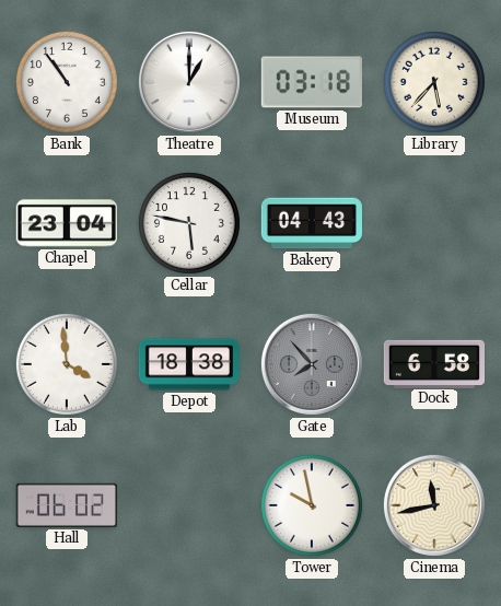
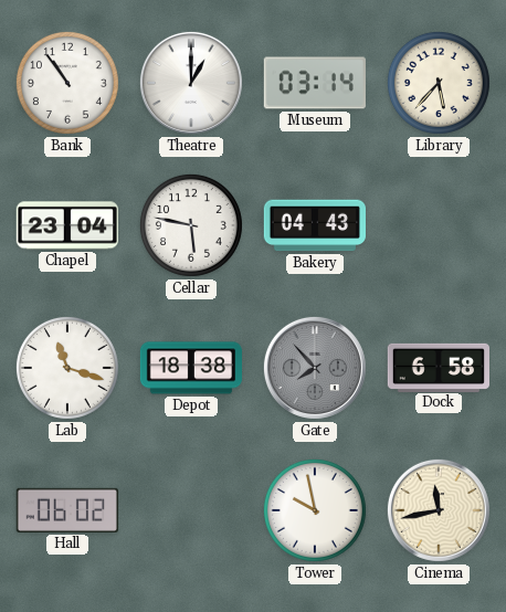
Museum: 03:18 -> 03:14 (315, 83)
Lab: 3:59 -> 11:18 (67, 368)
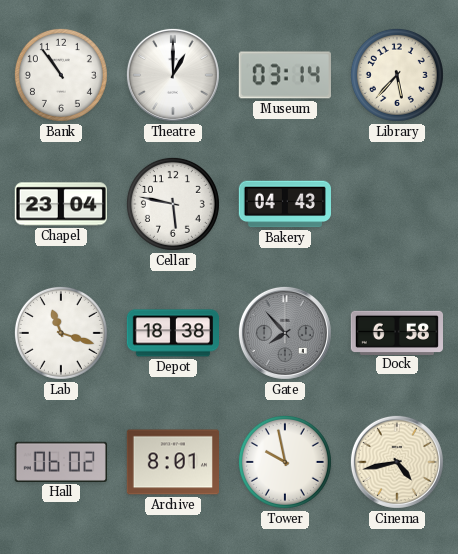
Archive: none -> 8:01 (172, 462)
Cinema: 11:43 -> 4:43 (397, 462)
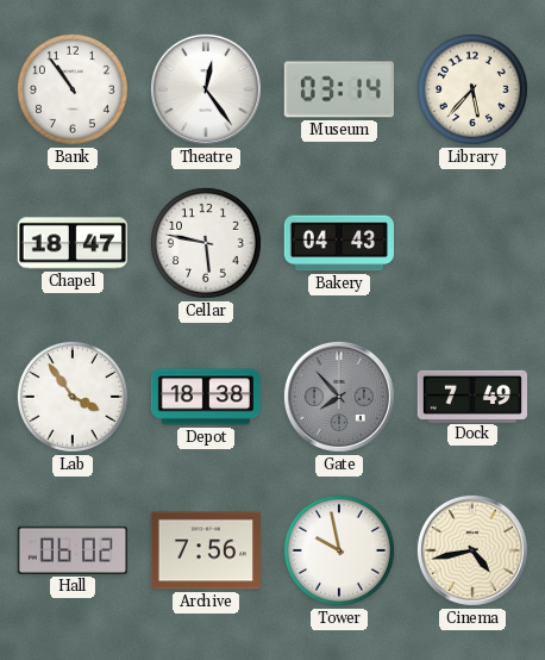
Theatre: 1:00 -> 12:24 (206, 89)
Chapel: 23:04 -> 18:47 (73, 243)
Lab: 11:18 -> 3:54 (73, 397)
Dock: 6:58 -> 7:49 (471, 396)
Archive: 8:01 -> 7:56 (205, 550)
